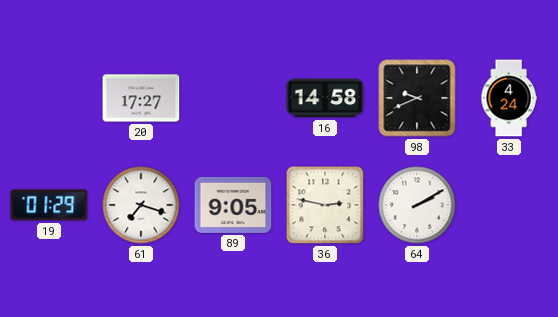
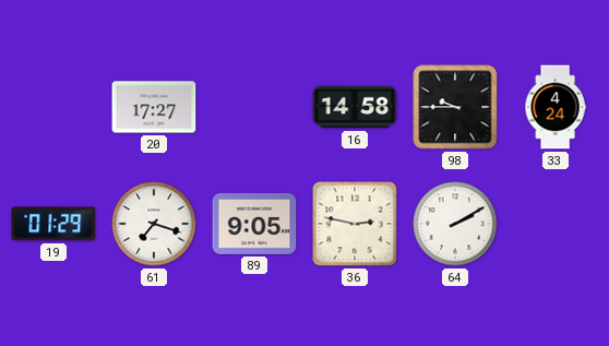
98: 9:41 -> 9:45 (455, 107)
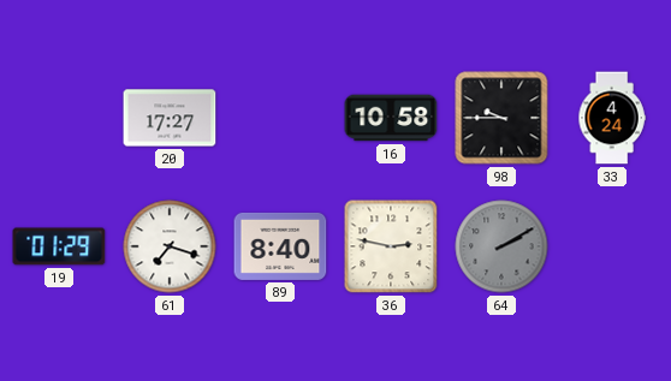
16: 14:58 -> 10:58 (391, 118)
89: 9:05 -> 8:40 (280, 246)
64 dial: white -> grey (501, 246)
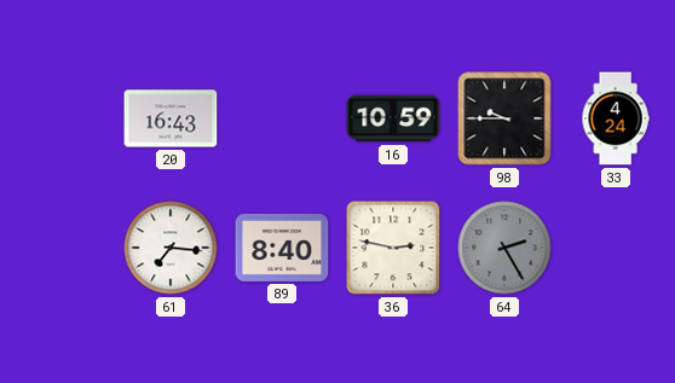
20: 17:27 -> 16:43 (171, 118)
16: 10:58 -> 10:59 (393, 118)
19: 01:29 -> none (59, 246)
61: 7:18 -> 7:16 (171, 248)
64: 2:10 -> 2:25 (504, 248)
